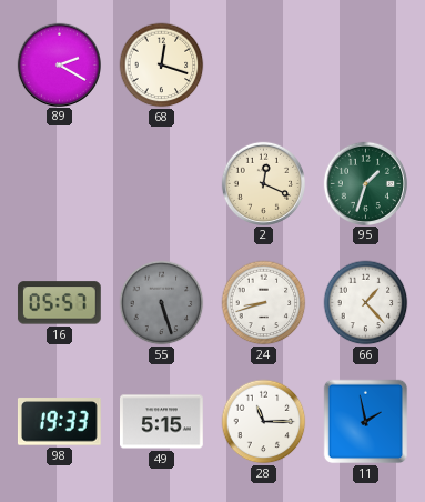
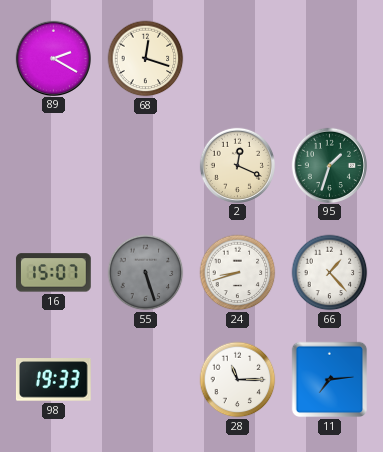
16: 05:57 -> 15:07 (53, 273)
49: 5:15 -> none (162, 422)
11: 1:58 -> 7:14 (330, 380)
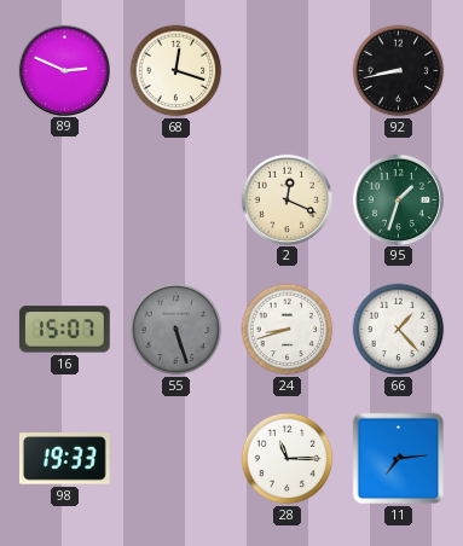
89: 2:20 -> 2:49 (64, 70)
92: none -> 8:43 (399, 71)
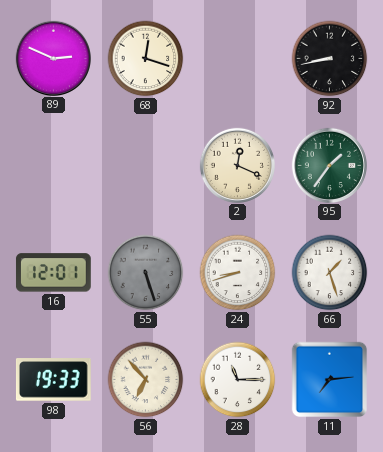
95: 1:33 -> 1:36 (329, 165)
16: 15:07 -> 12:01 (53, 273)
66: 1:23 -> 1:27 (330, 273)
56: none -> 6:53 (146, 380)
